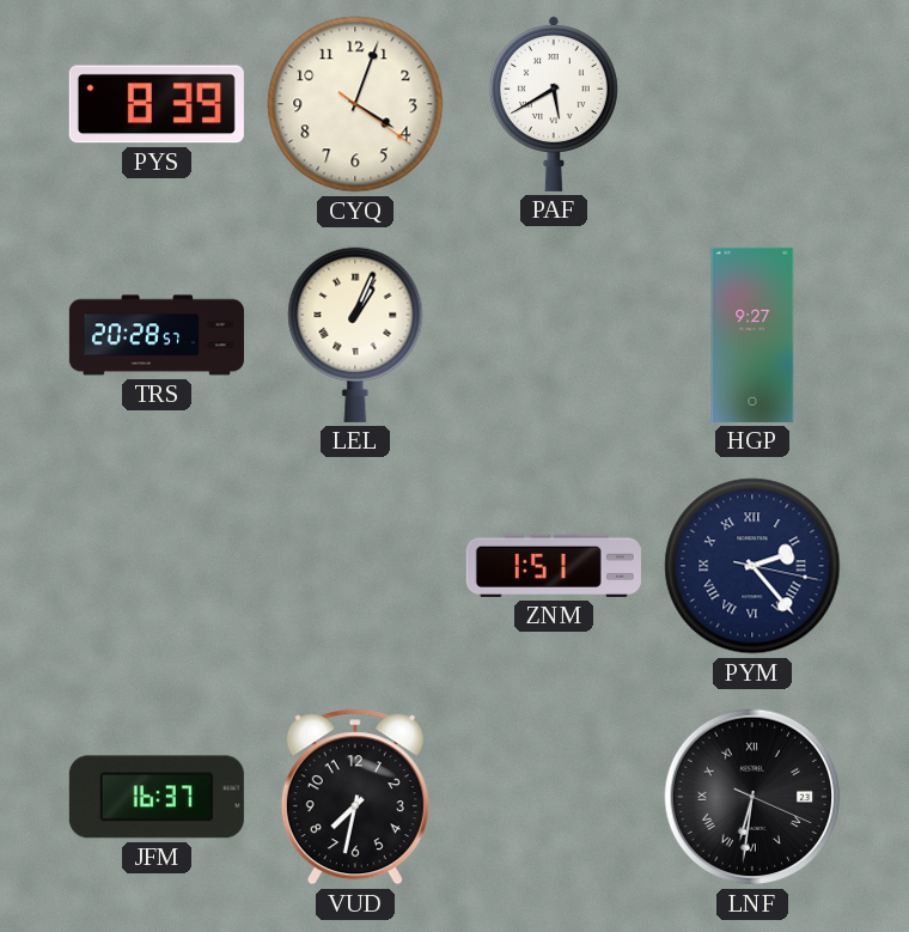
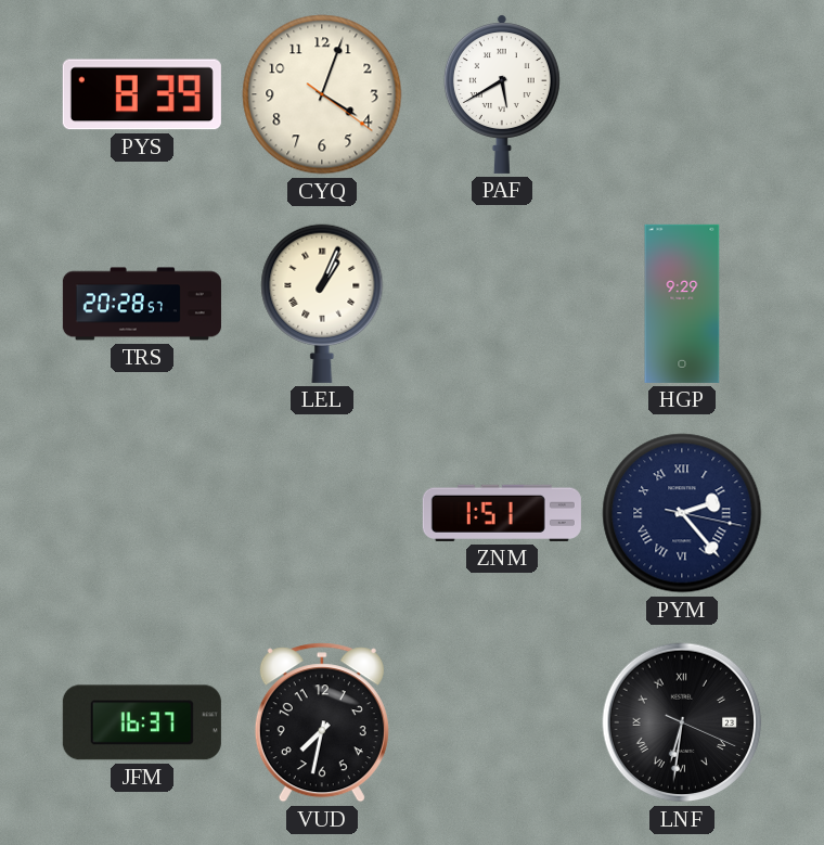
HGP: 9:27 -> 9:29 (682, 304)
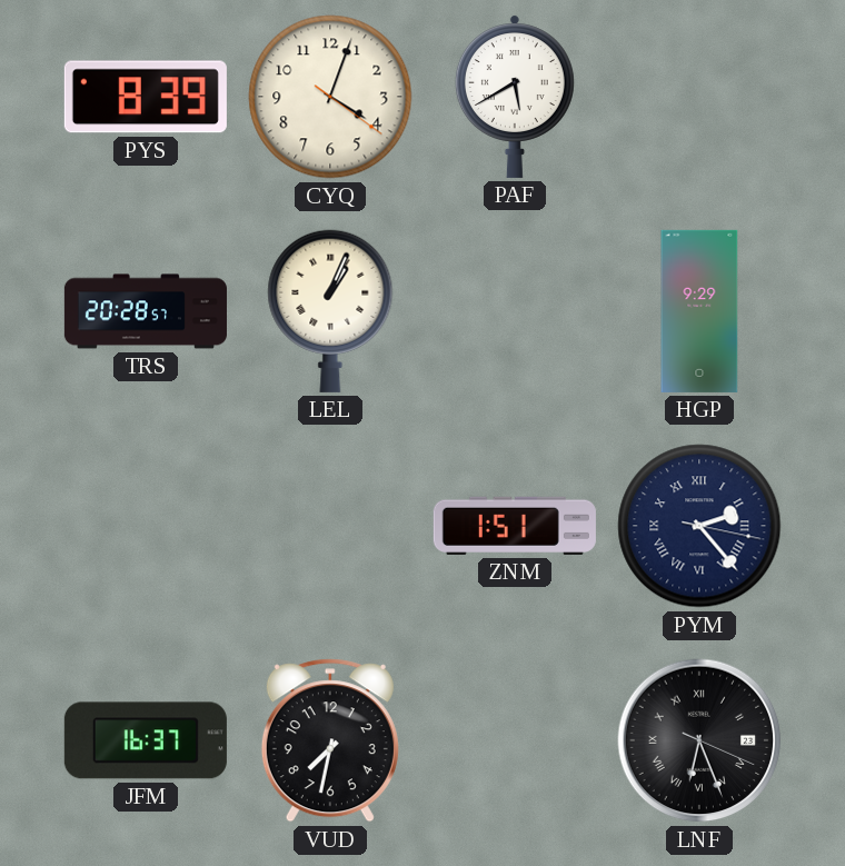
LNF: 6:31 -> 6:26 (699, 740)
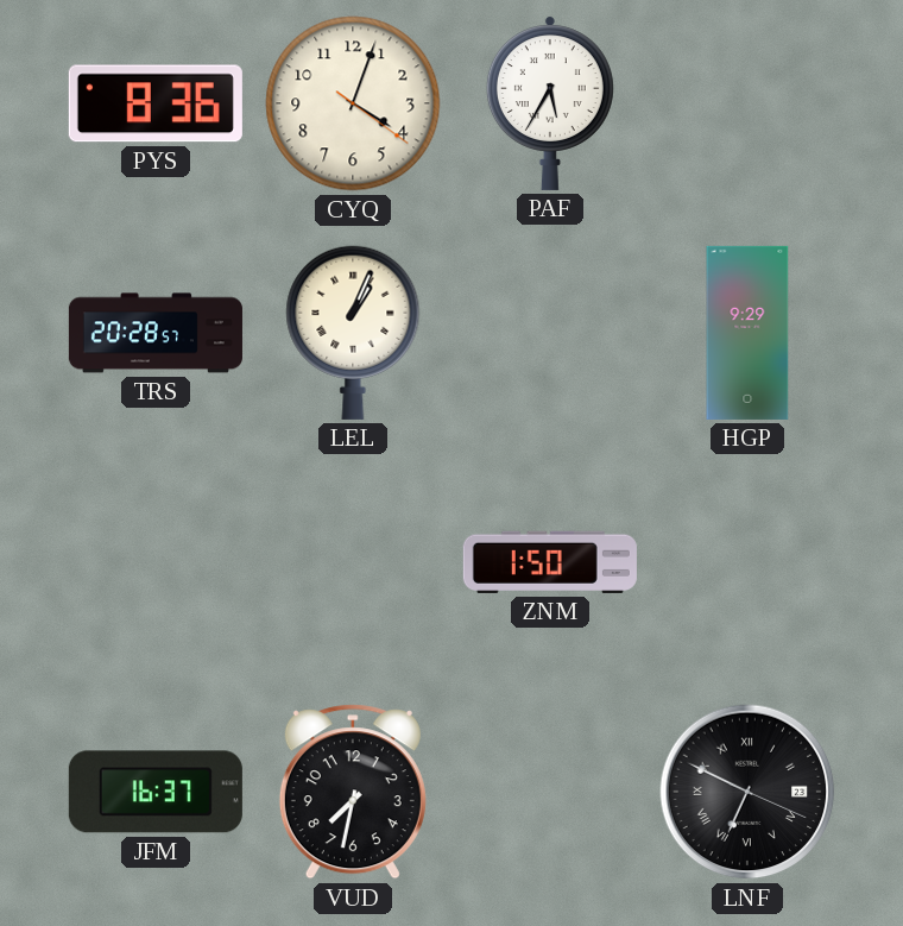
PYS: 8:39 -> 8:36 (156, 103)
PAF: 5:40 -> 5:35 (550, 103)
ZNM: 1:51 -> 1:50 (550, 562)
PYM: 2:23 -> none (699, 526)
LNF: 6:26 -> 6:49 (747, 792)
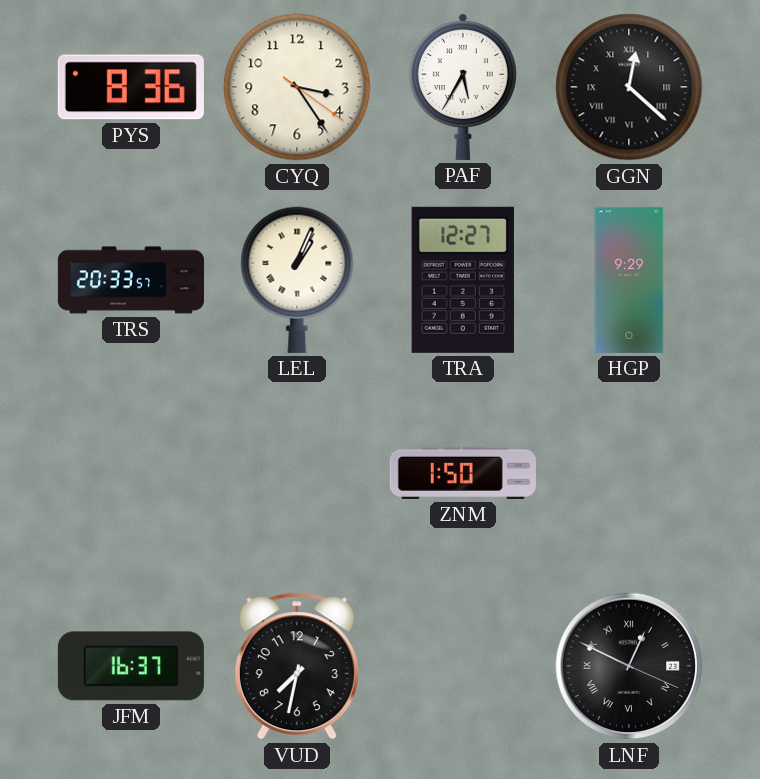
CYQ: 4:03 -> 3:24 (297, 87)
GGN: none -> 12:22 (629, 87)
TRS: 20:28 -> 20:33 (131, 280)
TRA: none -> 12:27 (463, 280)
LNF: 6:49 -> 12:49 (629, 666)
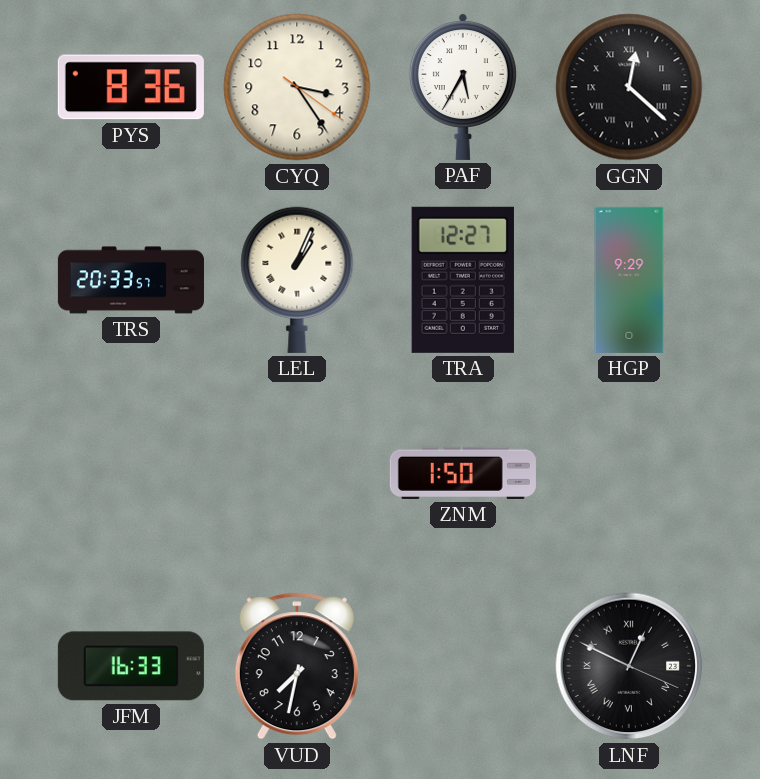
JFM: 16:37 -> 16:33 (131, 666)
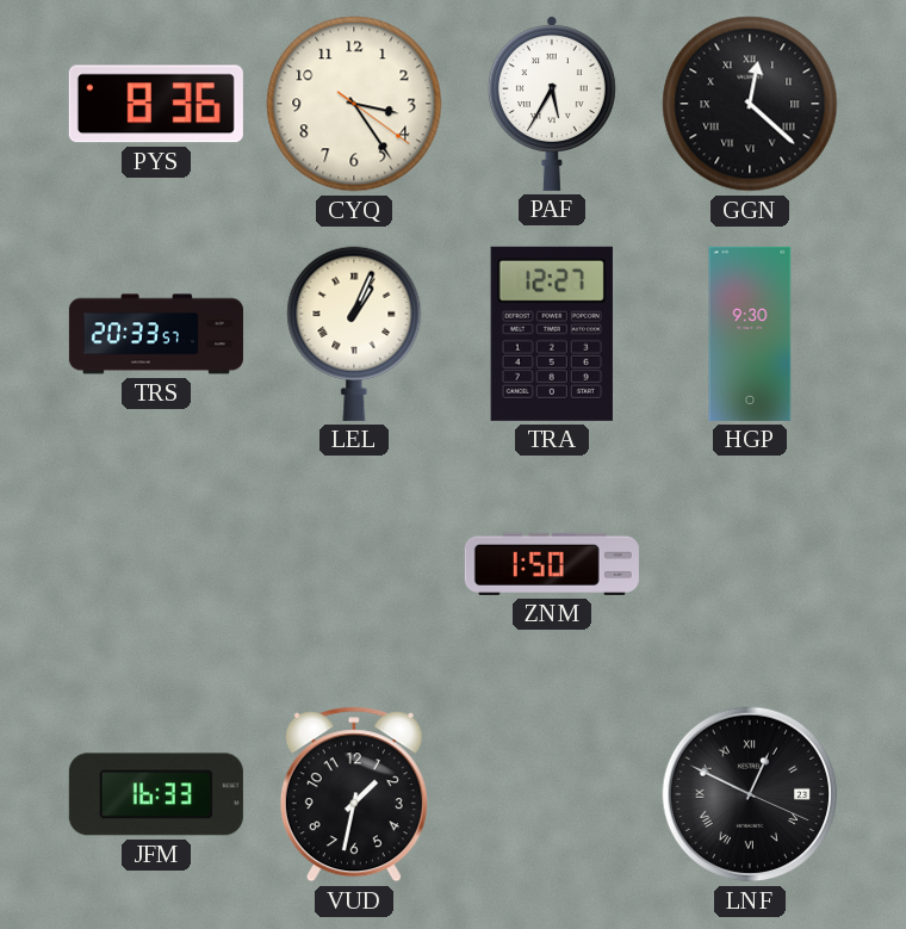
HGP: 9:29 -> 9:30 (750, 334)
VUD: 7:32 -> 1:32 (354, 794)
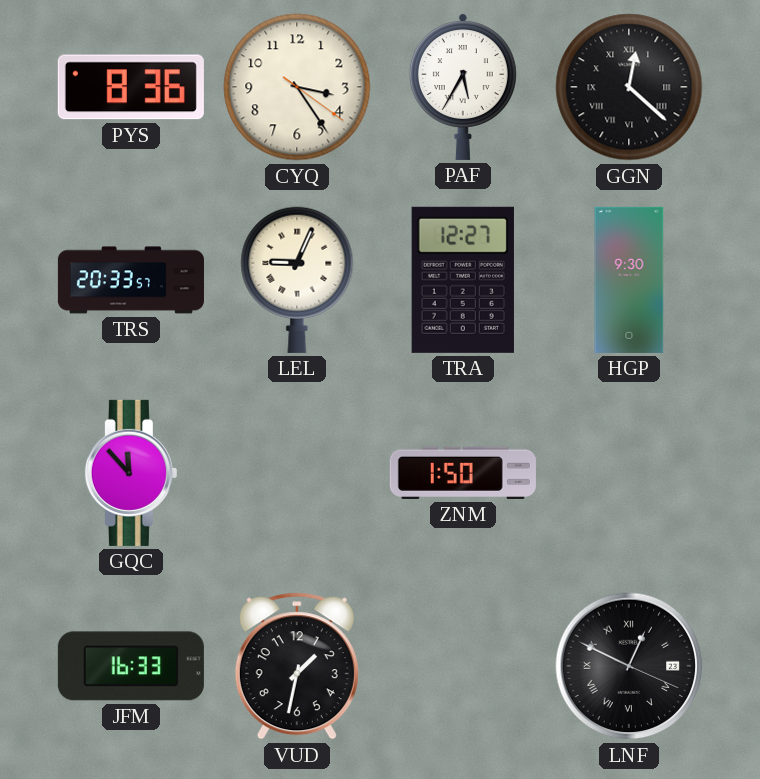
LEL: 1:04 -> 9:04 (297, 280)
GQC: none -> 11:53 (131, 473)
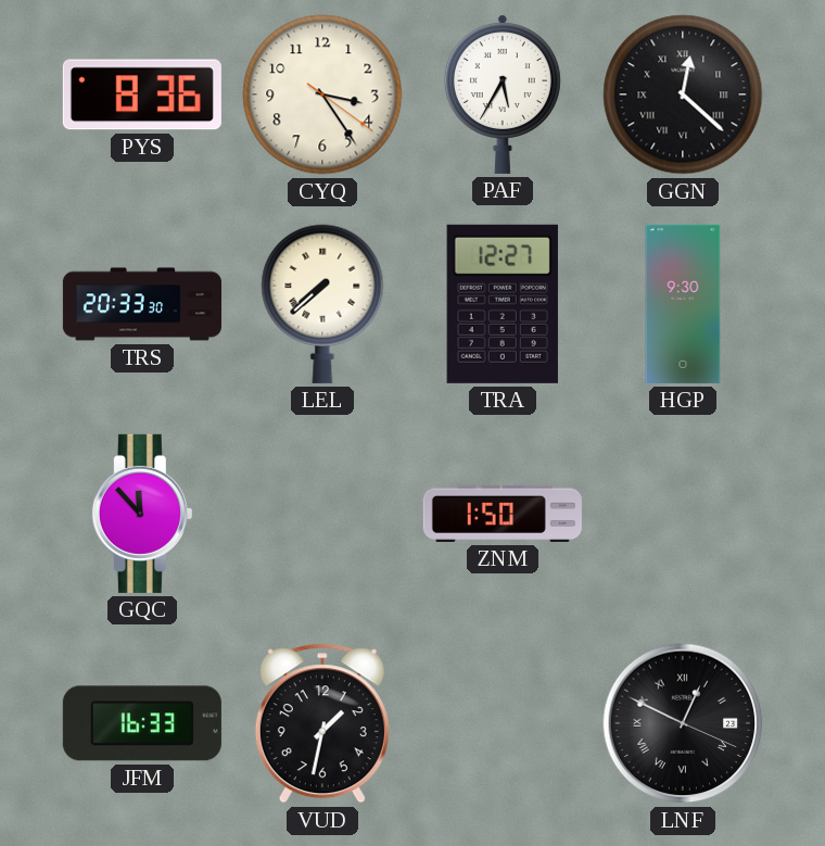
TRS: 20:33:57 -> 20:33:30 (142, 304)
LEL: 9:04 -> 7:38 (322, 304)
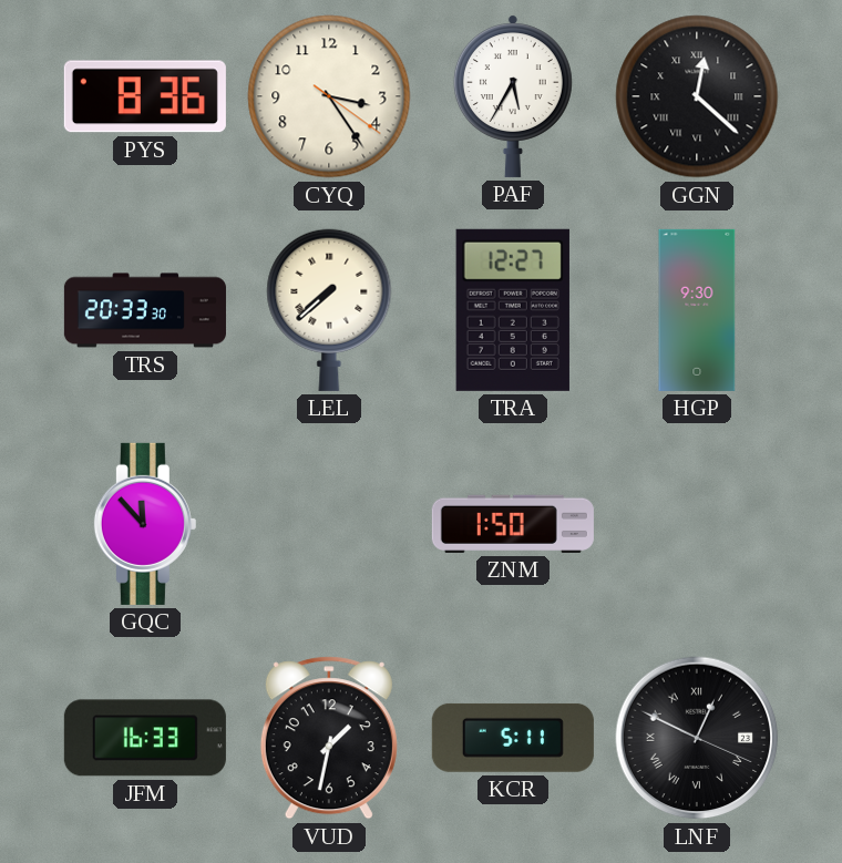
KCR: none -> 5:11 (513, 738)
